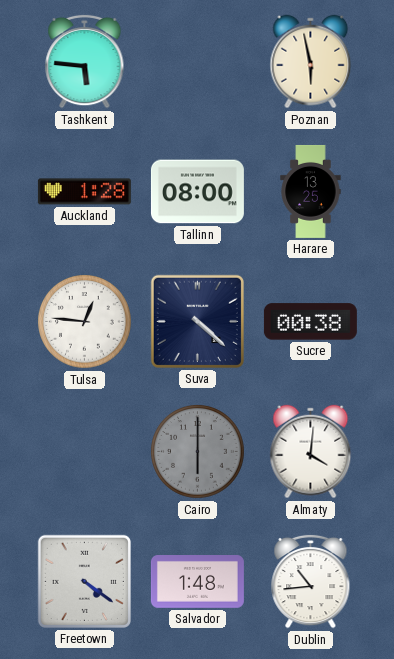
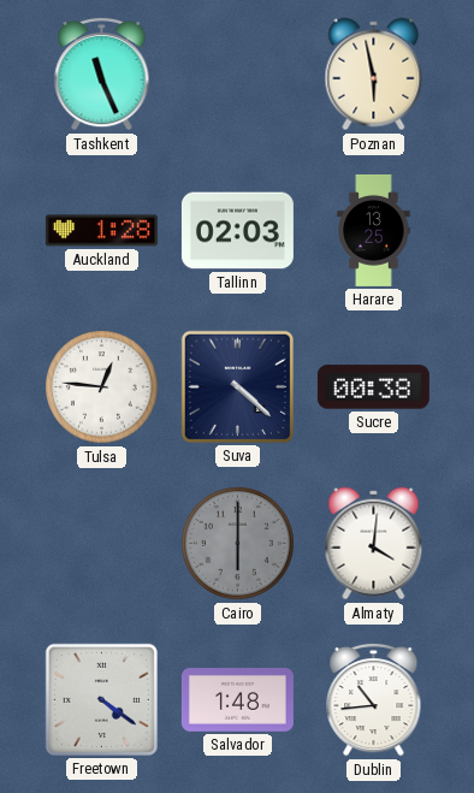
Tashkent: 5:46 -> 11:26 (102, 73)
Tallinn: 08:00 -> 02:03 (237, 231)
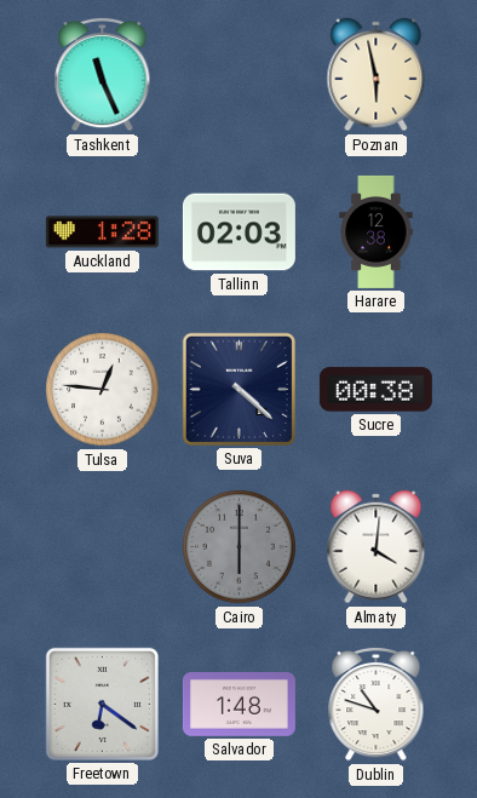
Harare: 13:25 -> 12:38 (377, 231)
Freetown: 4:21 -> 6:21 (102, 704)
Dublin: 10:44 -> 10:48 (377, 704)
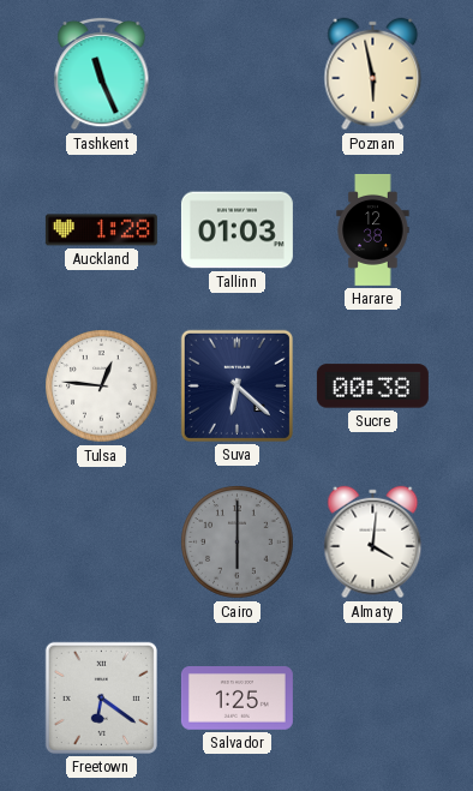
Tallinn: 02:03 -> 01:03 (237, 230)
Suva: 4:22 -> 6:22 (237, 385)
Salvador: 1:48 -> 1:25 (237, 699)
Dublin: 10:48 -> none (377, 704)
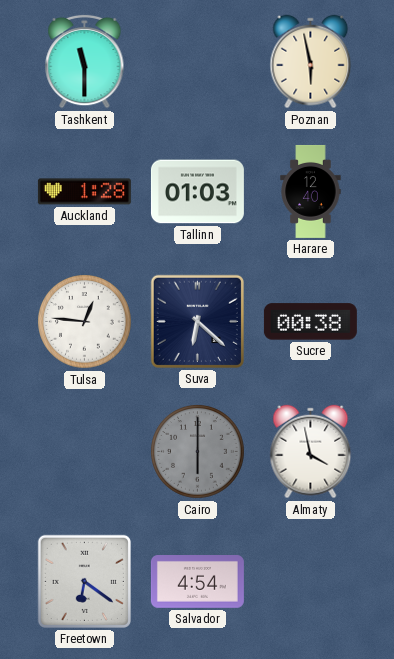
Tashkent: 11:26 -> 11:30 (85, 61)
Harare: 12:38 -> 12:40 (311, 191)
Almaty: 4:01 -> 3:58 (311, 452)
Salvador: 1:25 -> 4:54 (197, 582)
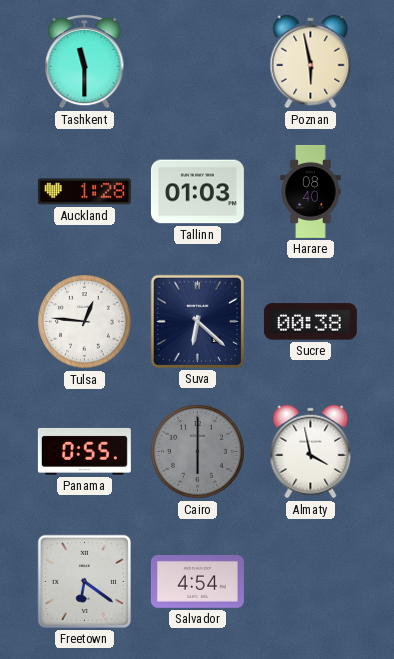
Harare: 12:40 -> 08:40 (311, 191)
Panama: none -> 0:55 (84, 451)
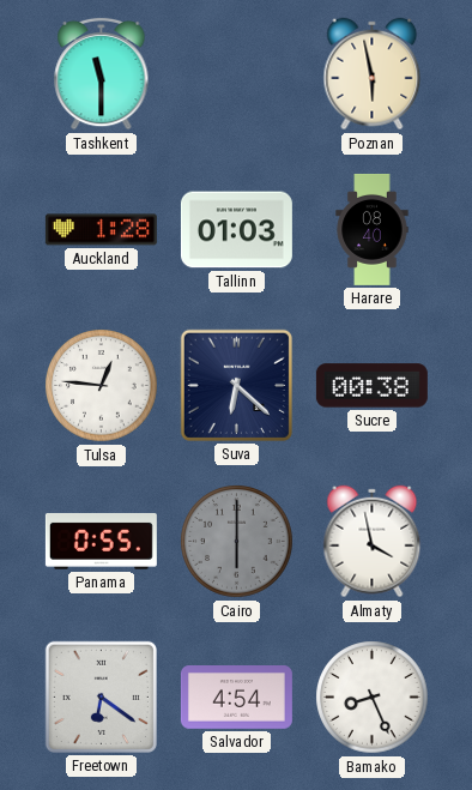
Bamako: none -> 8:26 (373, 698)
